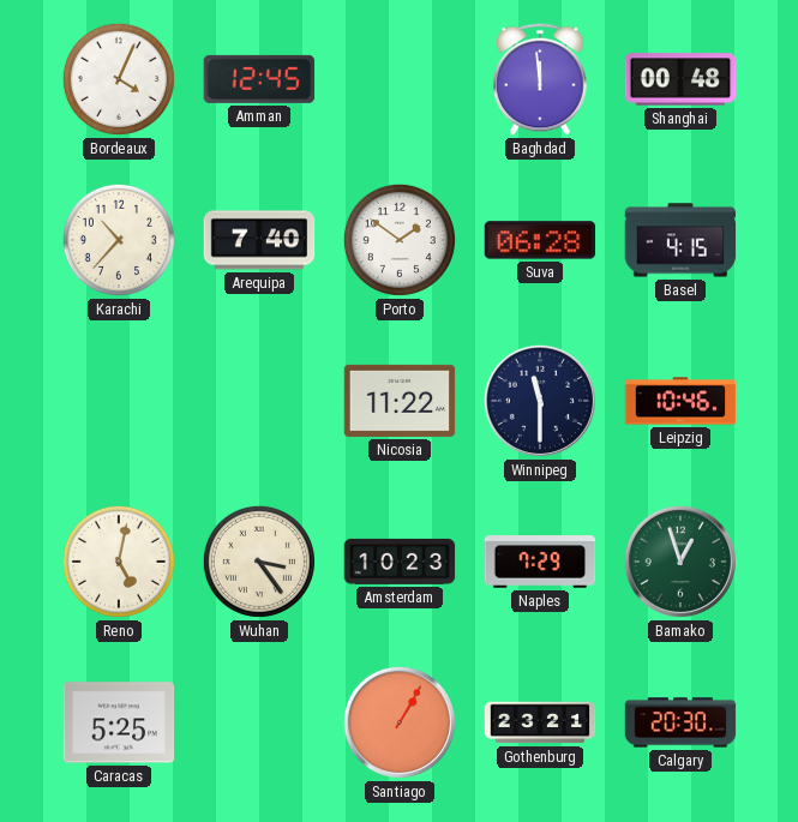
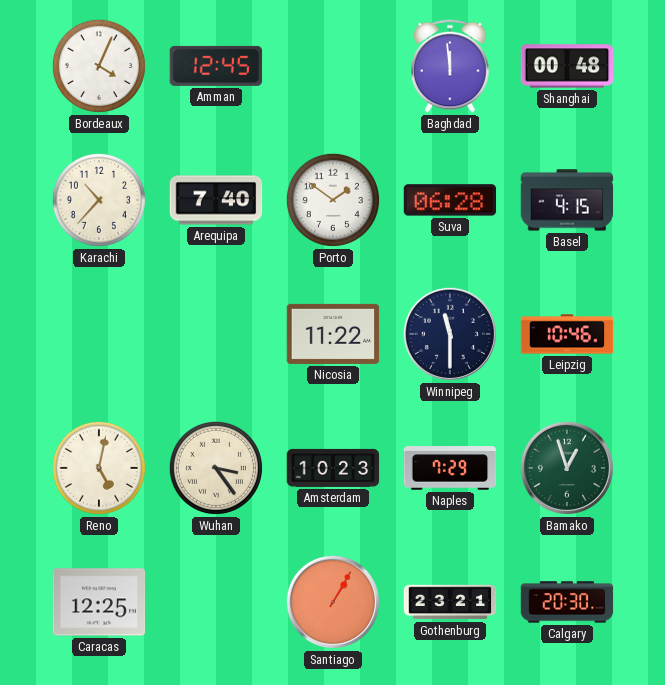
Caracas: 5:25 -> 12:25 (99, 602)
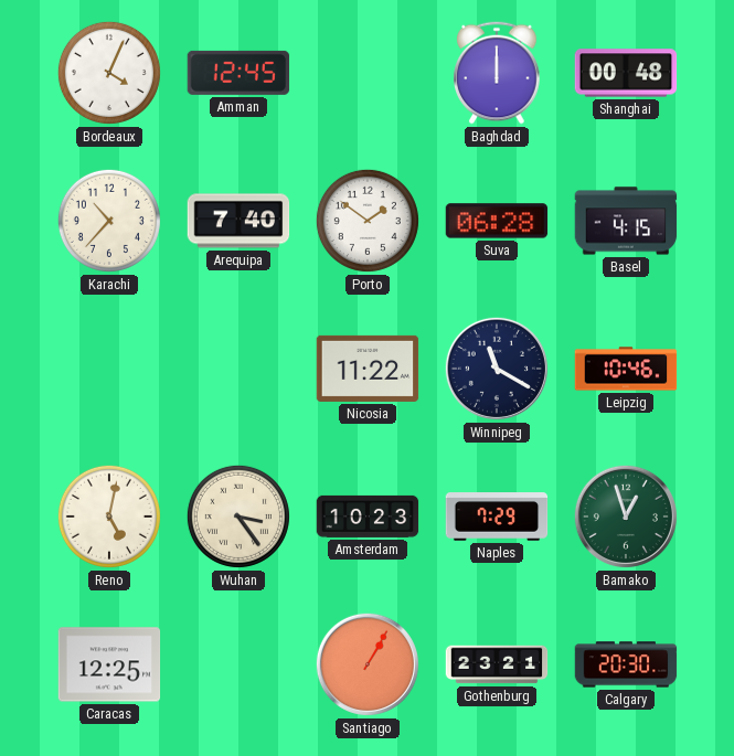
Baghdad: 11:59 -> 12:00 (497, 73)
Winnipeg: 11:30 -> 11:20 (497, 369)
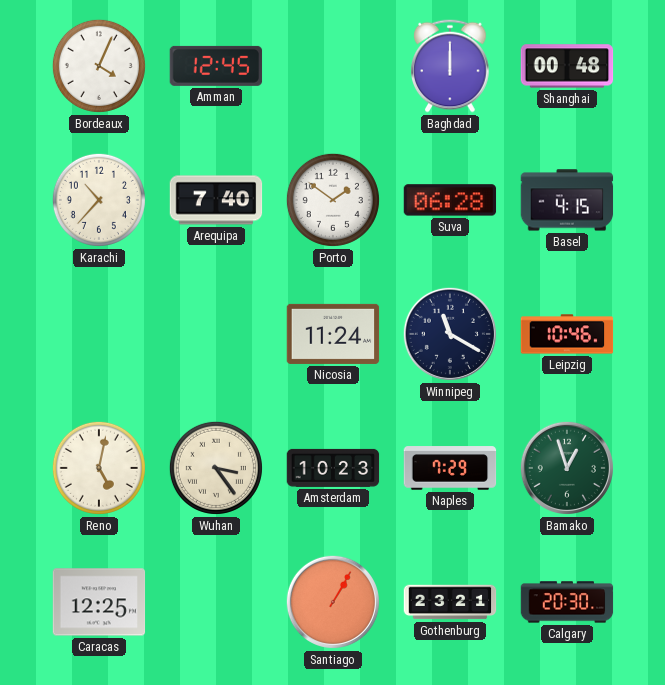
Nicosia: 11:22 -> 11:24 (333, 334)
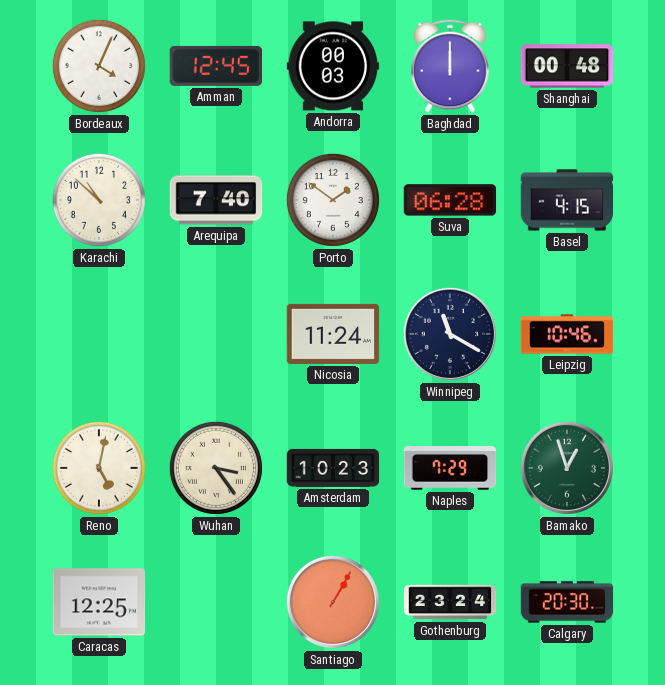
Andorra: none -> 00:03 (333, 66)
Karachi: 10:37 -> 10:52 (99, 200)
Gothenburg: 23:21 -> 23:24 (450, 602)
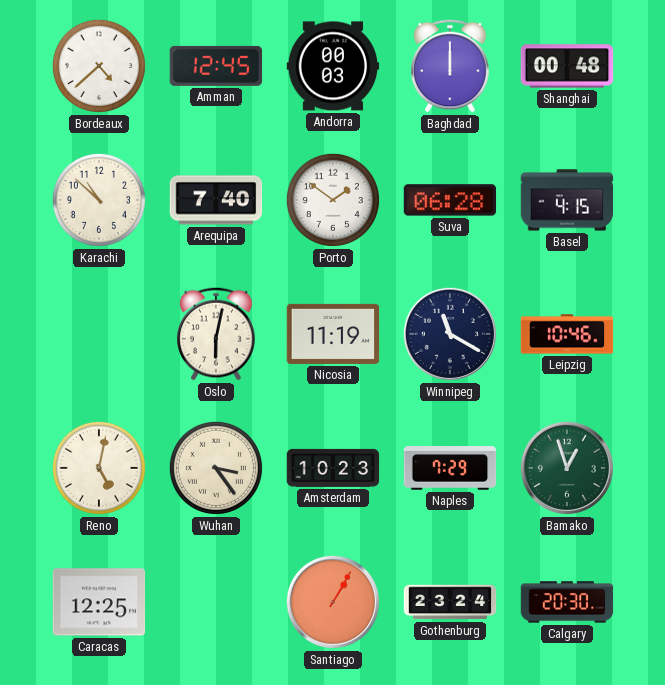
Bordeaux: 4:04 -> 4:38 (99, 66)
Oslo: none -> 6:02 (216, 334)
Nicosia: 11:24 -> 11:19 (333, 334)
